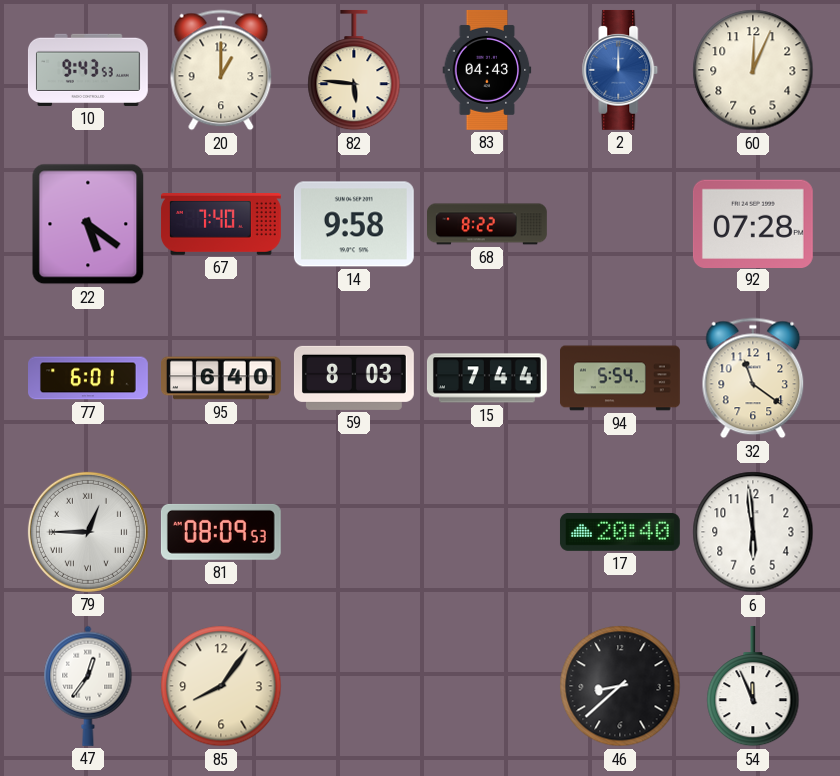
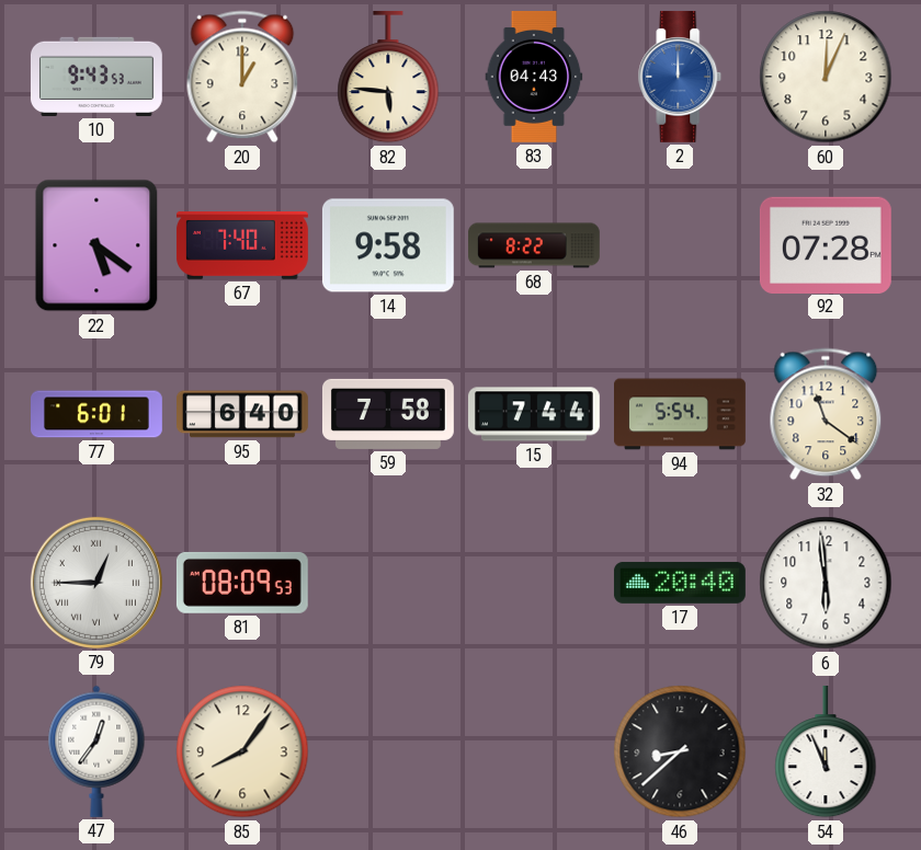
59: 8:03 -> 7:58 (388, 414)
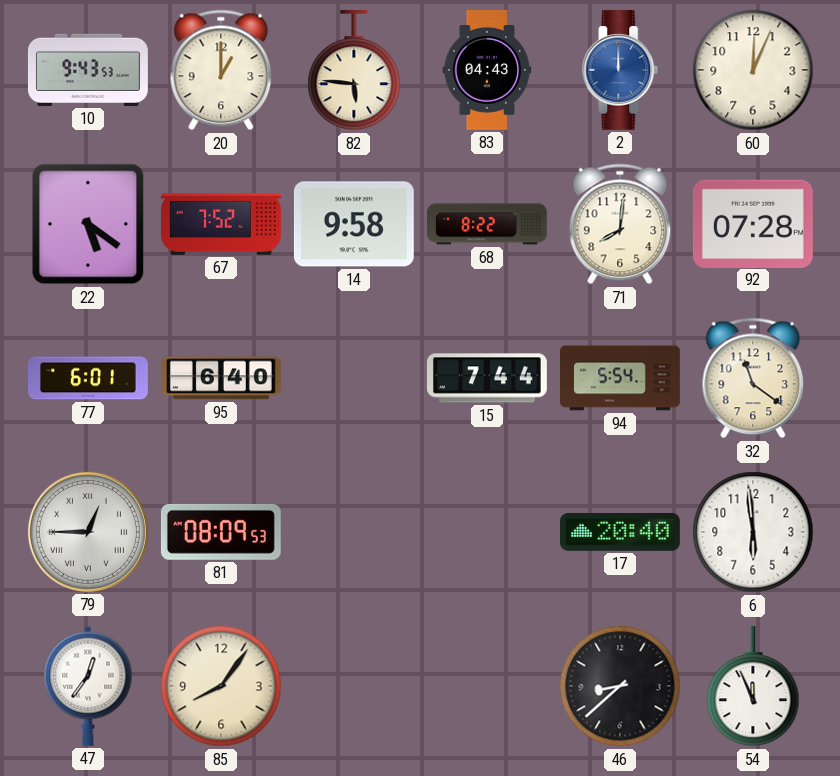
67: 7:40 -> 7:52 (221, 225)
71: none -> 8:01 (620, 224)
59: 7:58 -> none (388, 414)
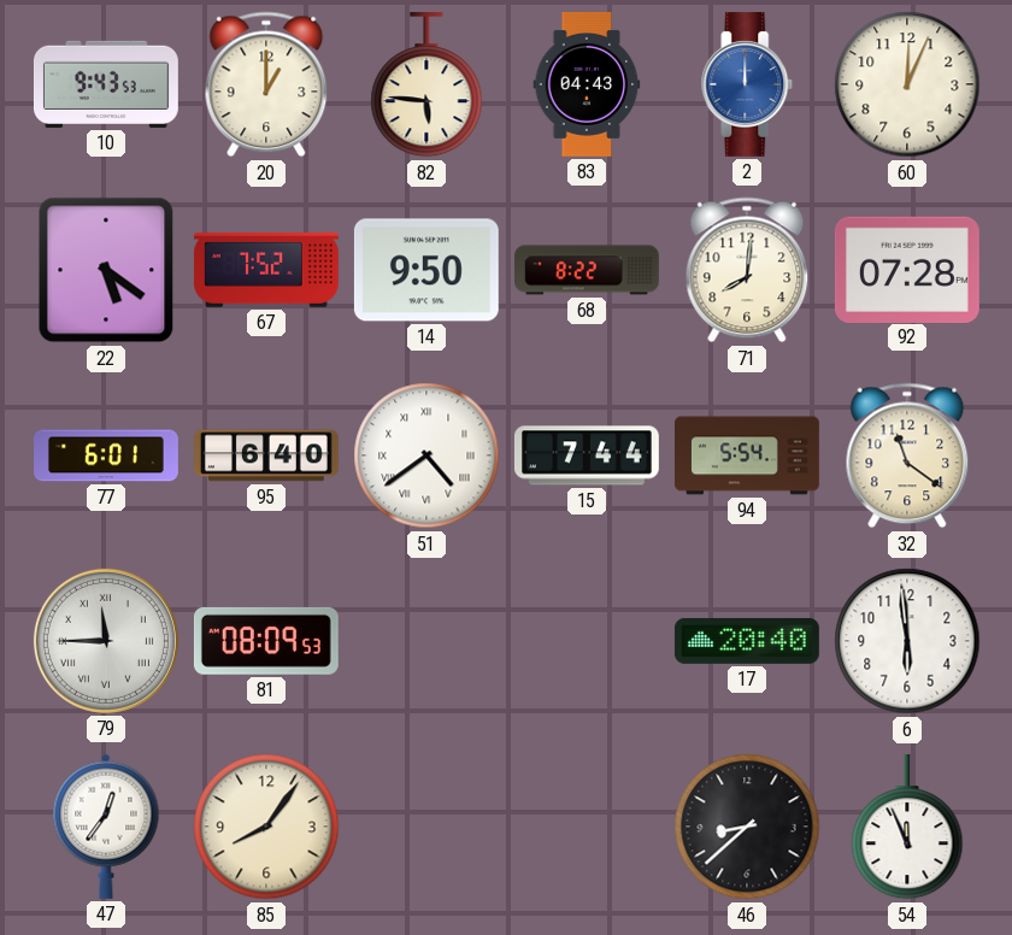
14: 9:58 -> 9:50 (426, 270)
51: none -> 4:39 (426, 455)
79: 12:45 -> 11:45 (106, 641)
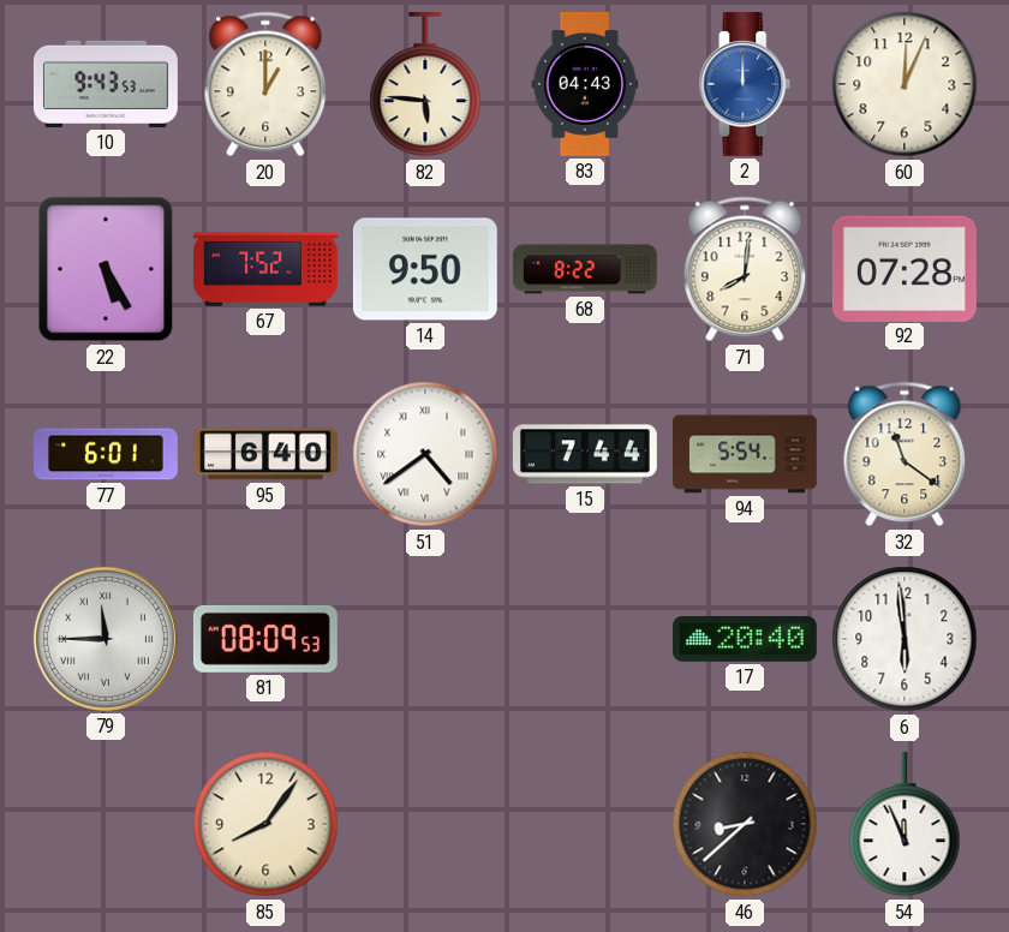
22: 5:21 -> 5:25 (106, 269)
47: 12:36 -> none (106, 827)
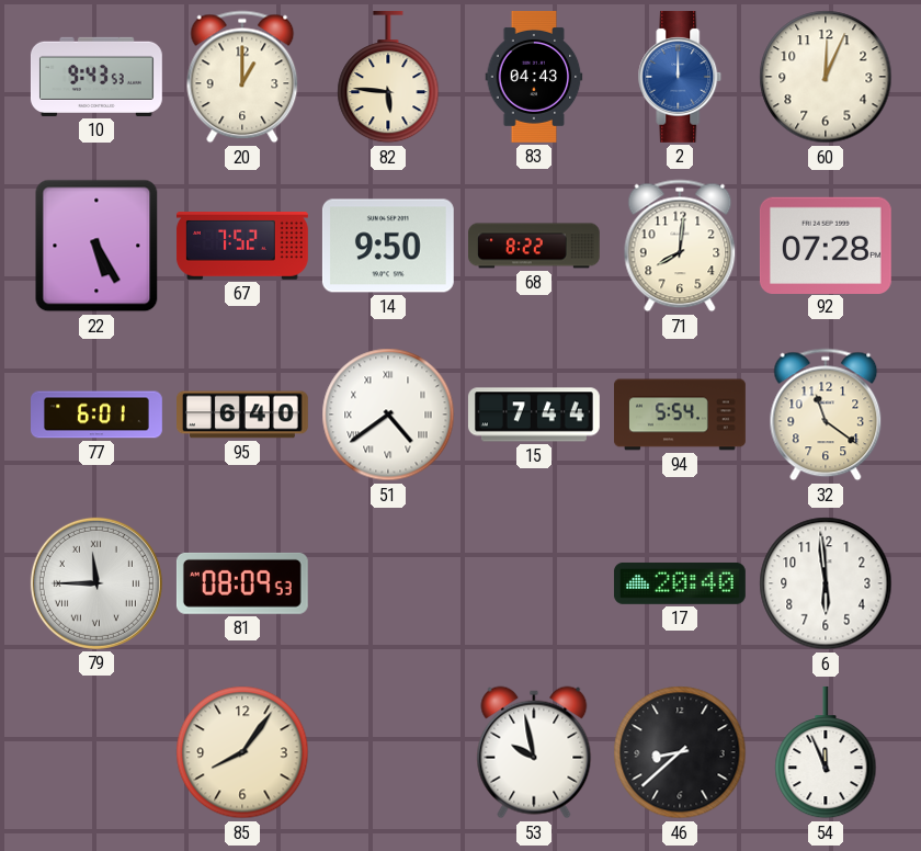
53: none -> 9:58 (534, 752)
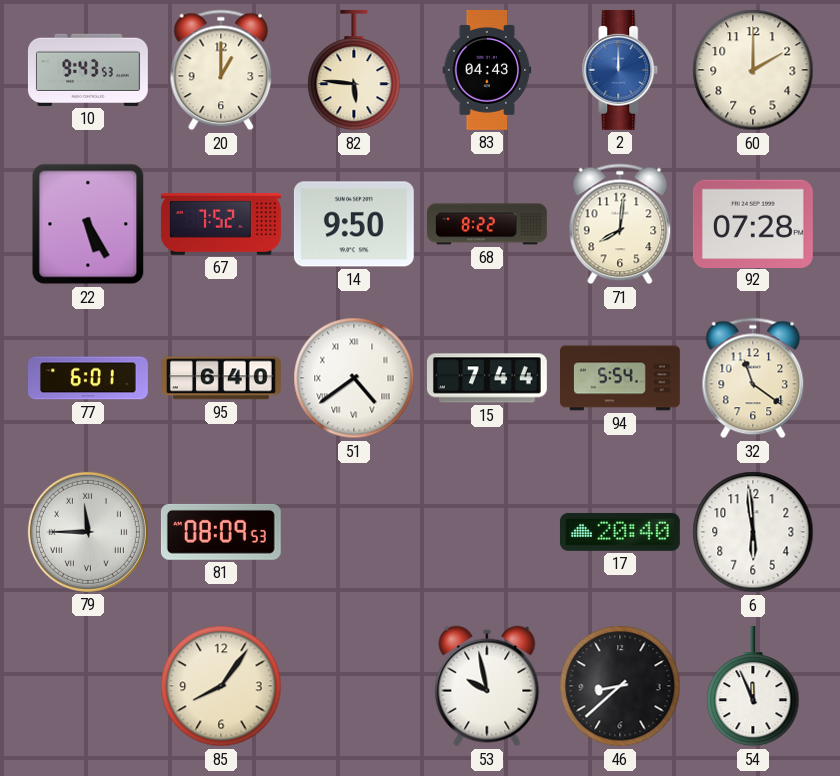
60: 12:04 -> 2:00 (753, 70)
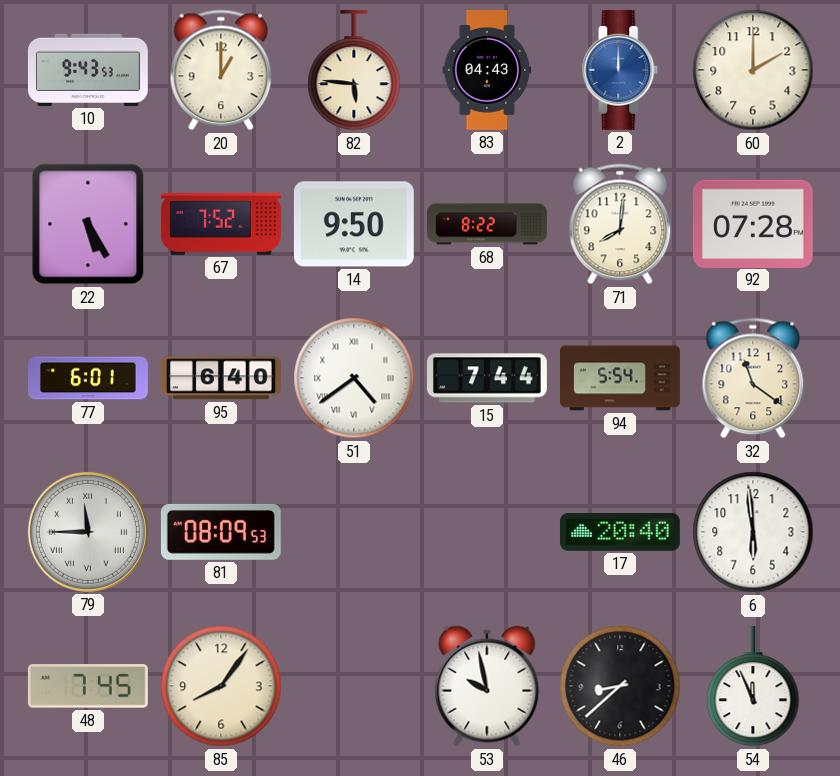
48: none -> 7:45 (88, 686)
